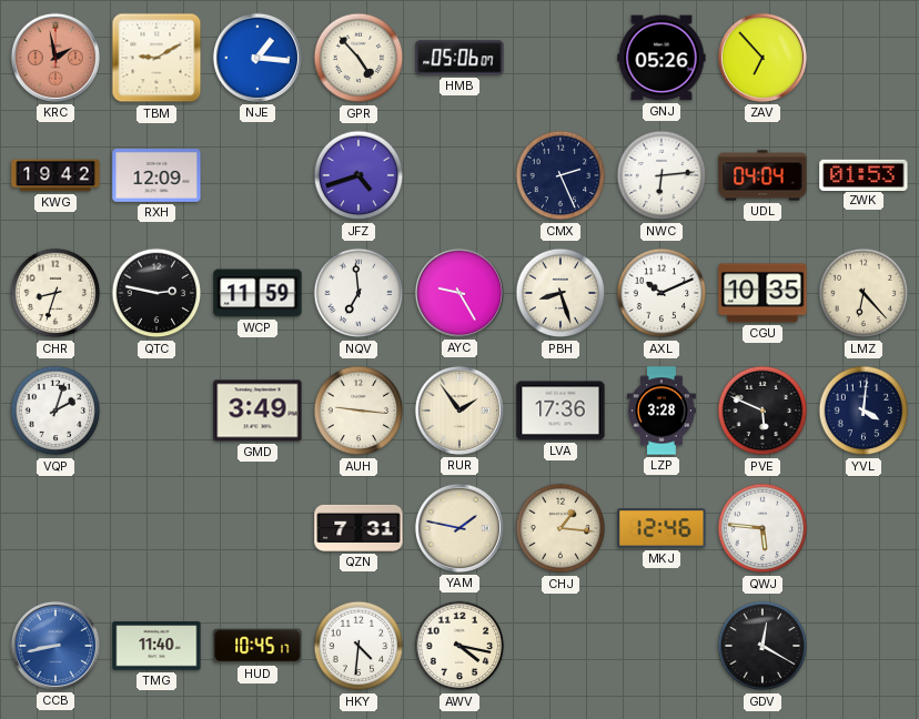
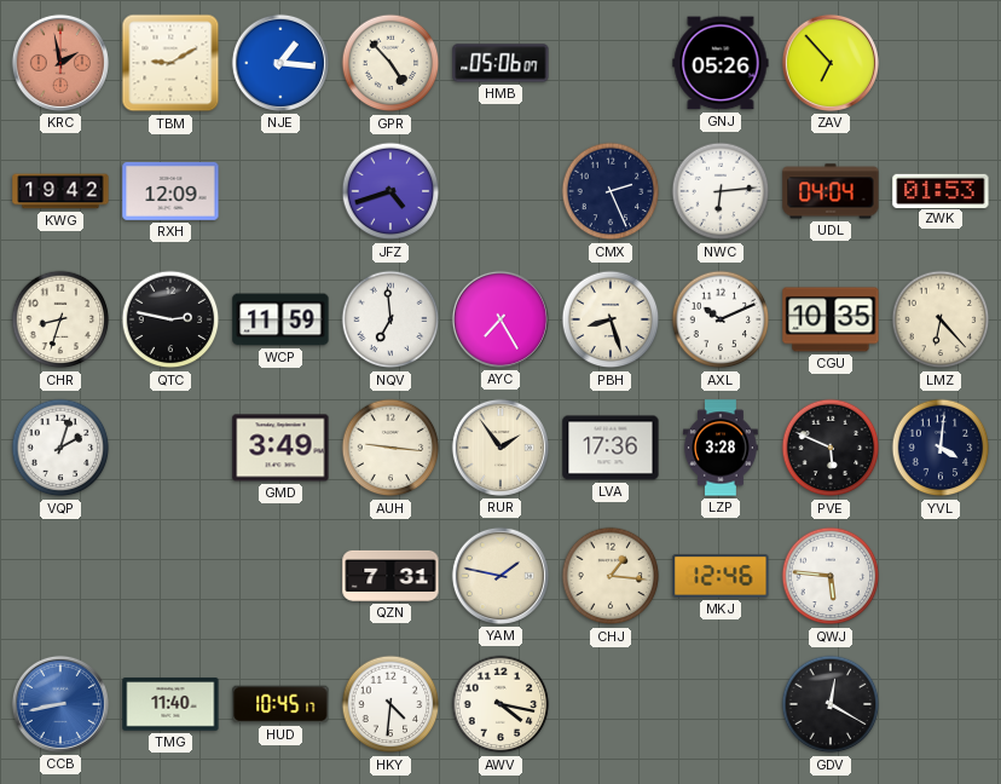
AYC: 9:25 -> 7:25 (500, 319)
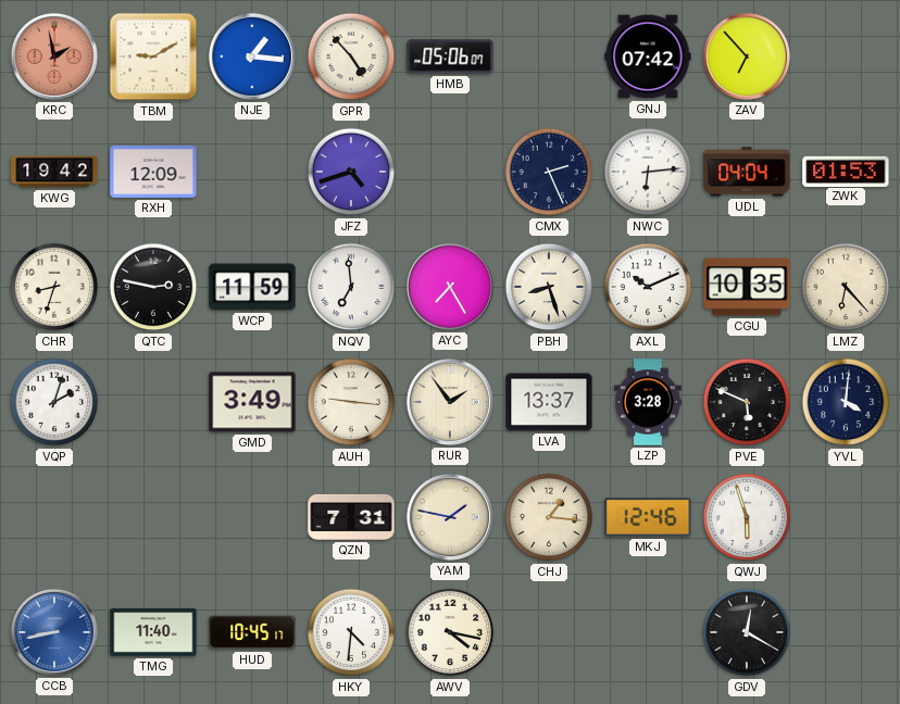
GNJ: 05:26 -> 07:42 (648, 56)
LVA: 17:36 -> 13:37 (549, 402)
QWJ: 5:46 -> 5:57 (747, 517)
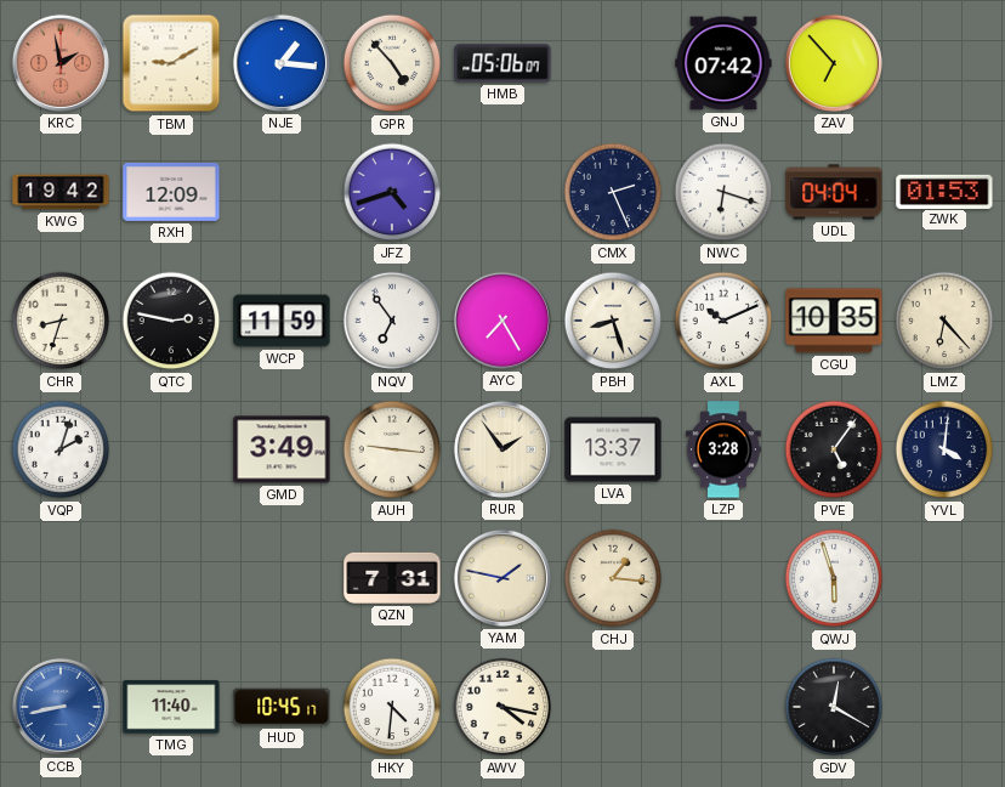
NWC: 6:14 -> 6:18 (723, 192)
NQV: 6:59 -> 6:54 (392, 321)
PVE: 5:49 -> 5:06 (834, 449)
MKJ: 12:46 -> none (648, 517)
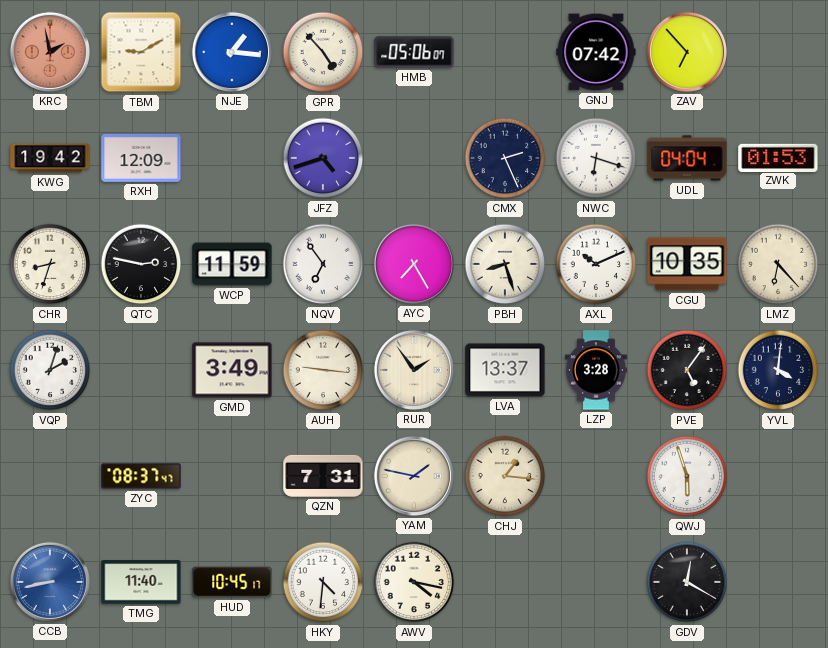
ZYC: none -> 08:37 (141, 476)
